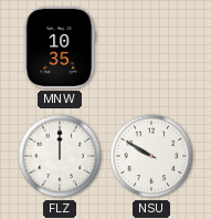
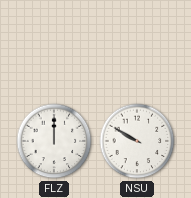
MNW: 10:35 -> none (60, 48)
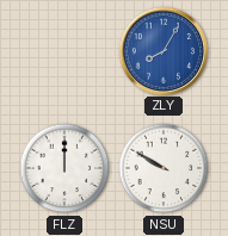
ZLY: none -> 8:05 (162, 50)
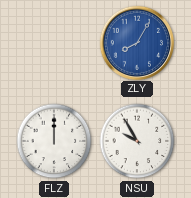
NSU: 9:50 -> 9:55 (137, 141)
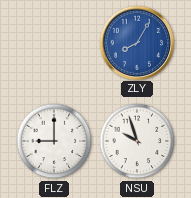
FLZ: 12:00 -> 9:00 (54, 141)
NSU: 9:55 -> 9:57 (137, 141)
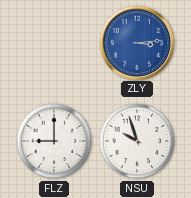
ZLY: 8:05 -> 3:14 (136, 42)
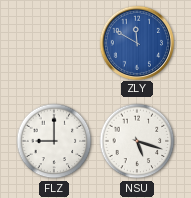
ZLY: 3:14 -> 11:50 (136, 42)
NSU: 9:57 -> 5:18 (137, 141)
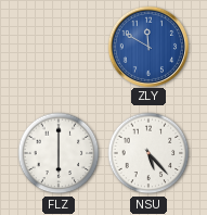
FLZ: 9:00 -> 6:00 (59, 153)
NSU: 5:18 -> 5:23 (148, 153)
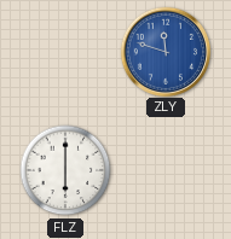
ZLY: 11:50 -> 11:48 (164, 51)
NSU: 5:23 -> none (148, 153)
